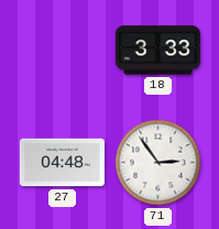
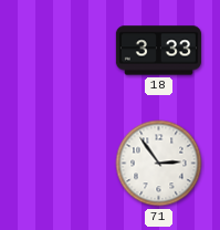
27: 04:48 -> none (62, 163)
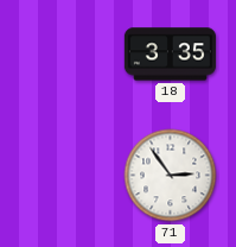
18: 3:33 -> 3:35 (170, 55)
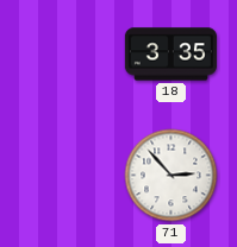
71: 2:54 -> 2:53 (171, 176)
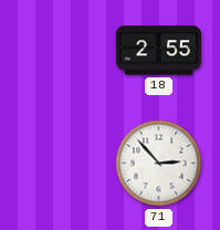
18: 3:35 -> 2:55 (158, 51)
